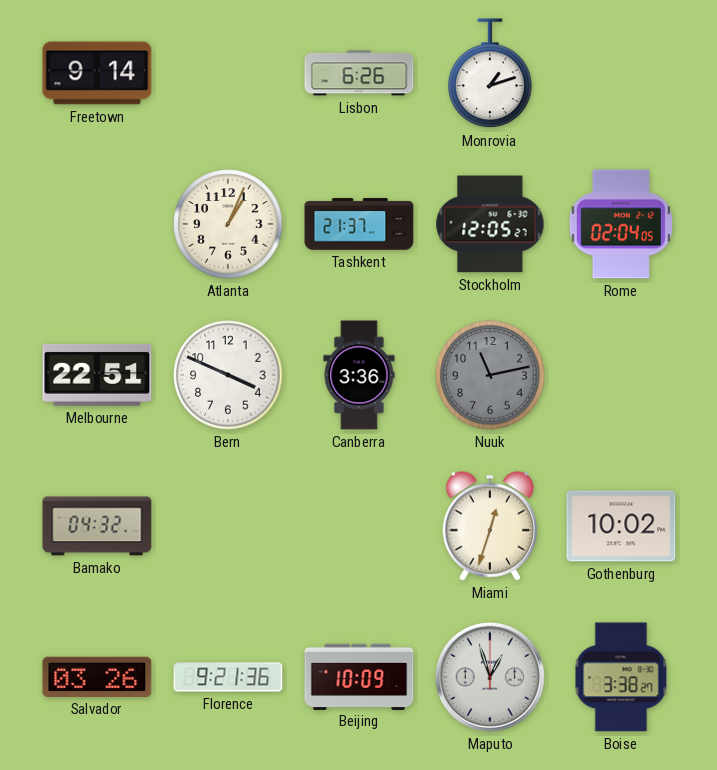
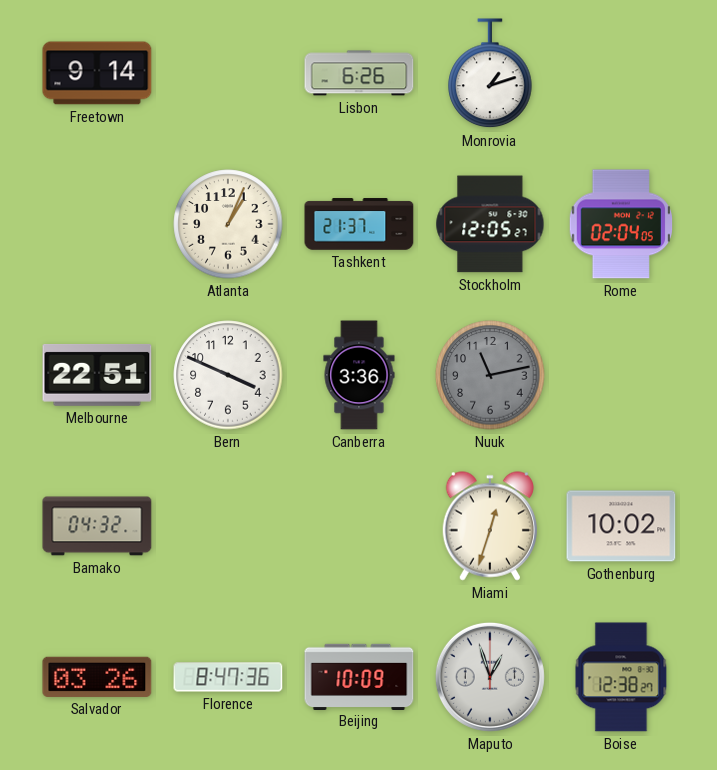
Florence: 9:21 -> 8:47 (228, 677)
Boise: 3:38 -> 12:38 (621, 677)
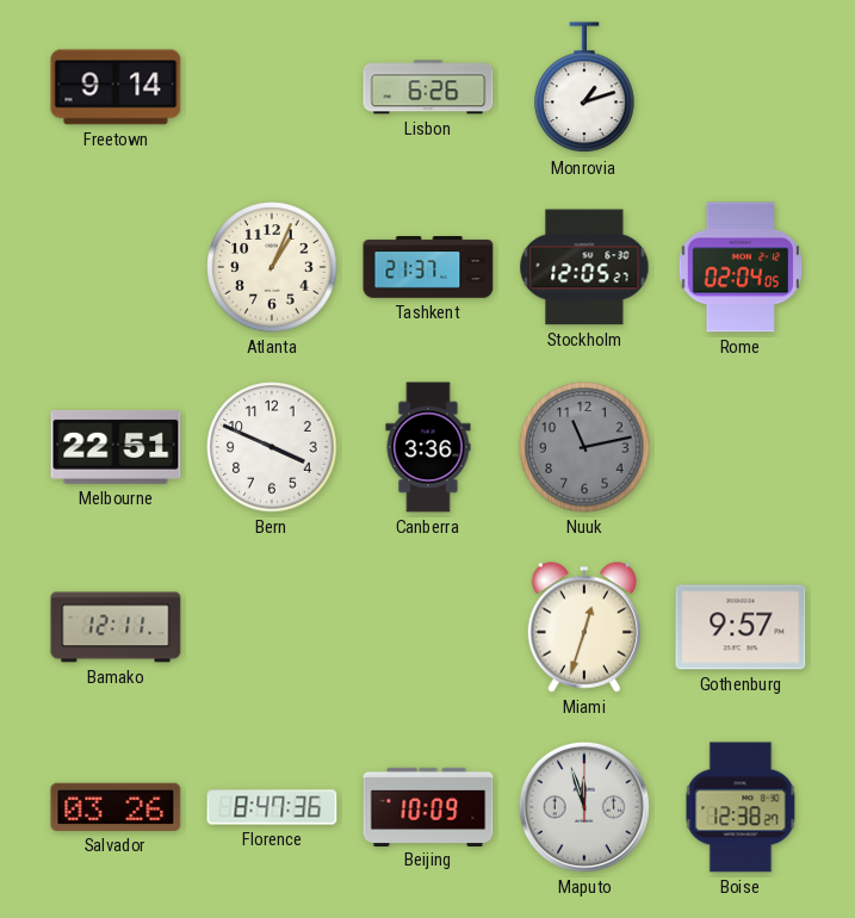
Bamako: 04:32 -> 12:11 (116, 627)
Gothenburg: 10:02 -> 9:57 (741, 627)
Maputo: 12:57 -> 11:57 (584, 807)
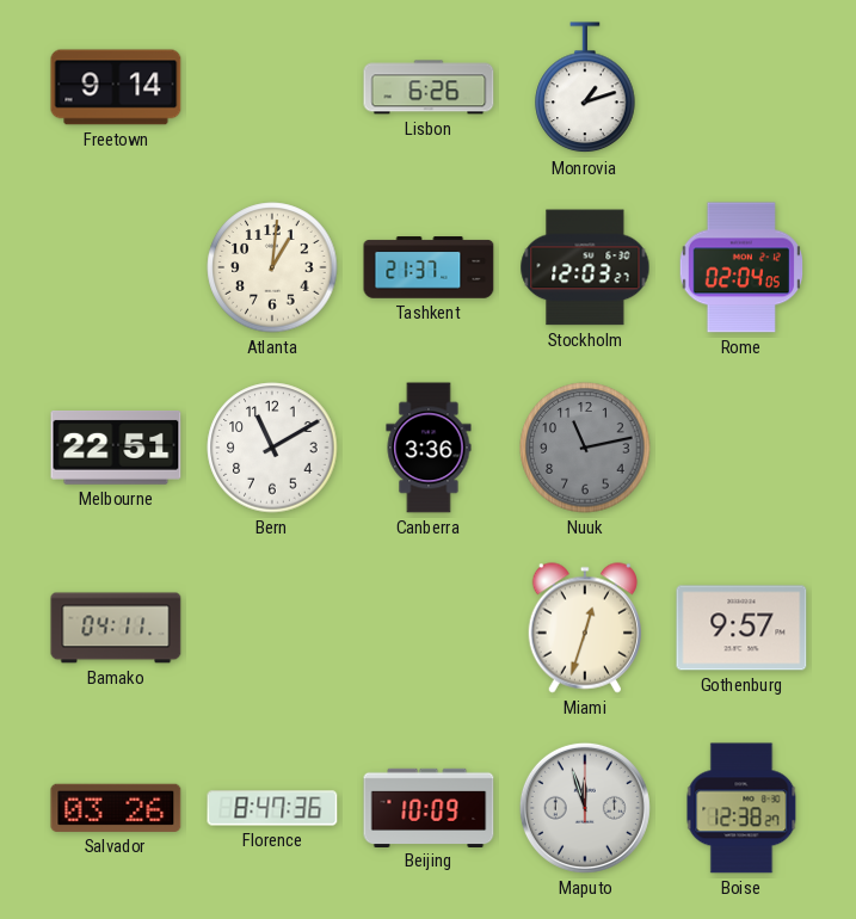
Atlanta: 1:04 -> 1:01 (272, 267)
Stockholm: 12:05 -> 12:03 (585, 267)
Bern: 3:49 -> 11:10 (272, 448)
Bamako: 12:11 -> 04:11 (116, 628)
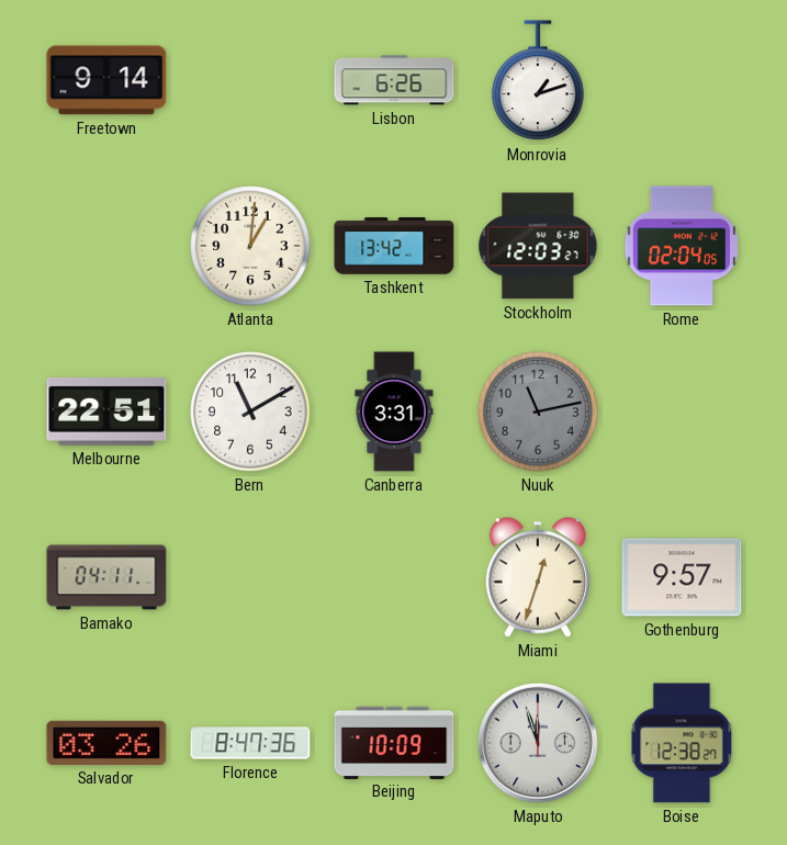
Tashkent: 21:37 -> 13:42 (394, 246)
Canberra: 3:36 -> 3:31 (394, 412)
